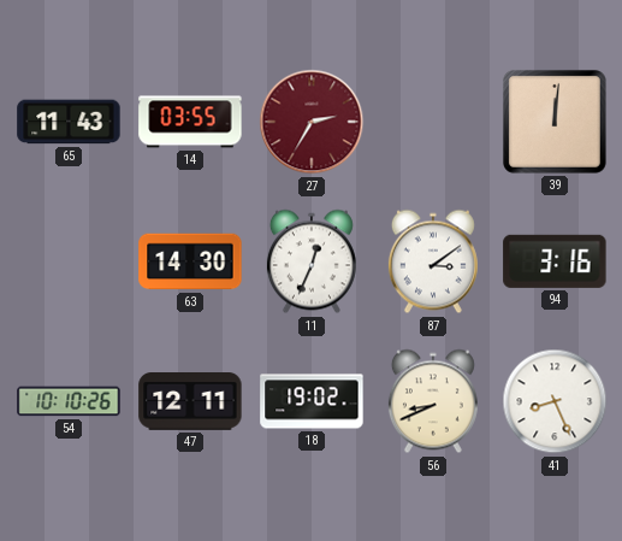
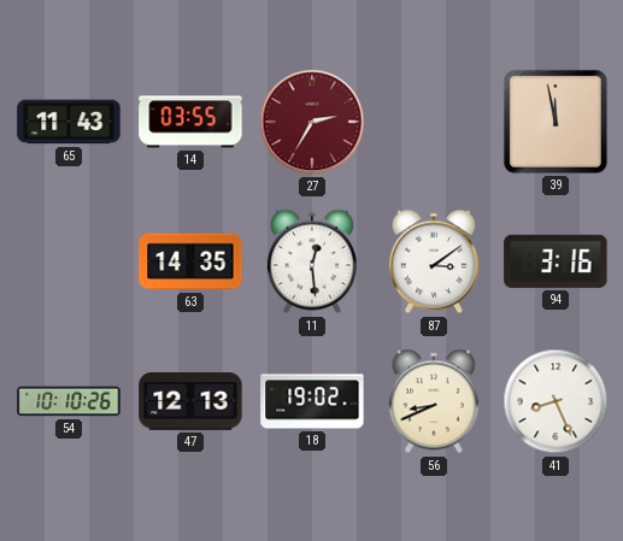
39: 12:01 -> 11:58 (556, 122)
63: 14:30 -> 14:35 (190, 261)
11: 12:34 -> 12:29 (312, 261)
47: 12:11 -> 12:13 (190, 402)
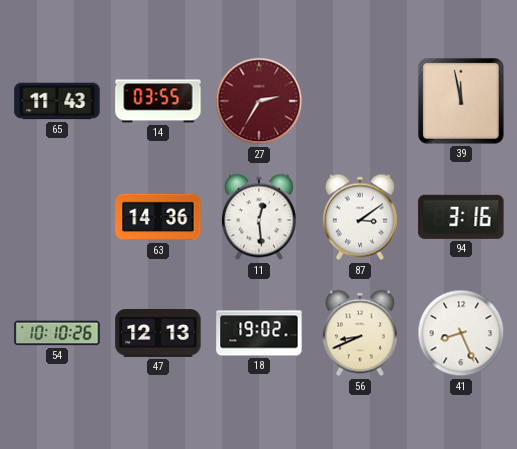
63: 14:35 -> 14:36 (158, 217)
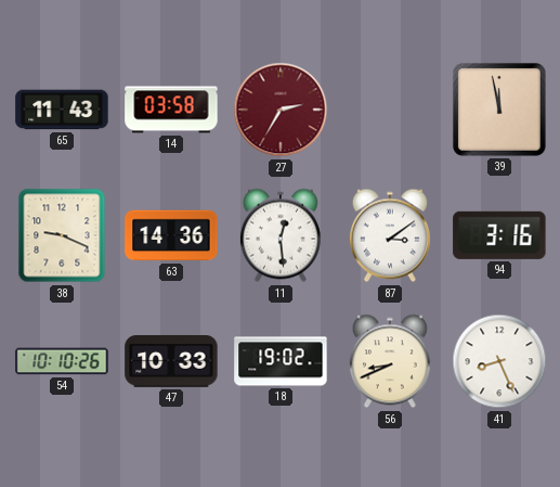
14: 03:55 -> 03:58 (171, 110)
38: none -> 9:19 (62, 235)
47: 12:13 -> 10:33 (171, 362)
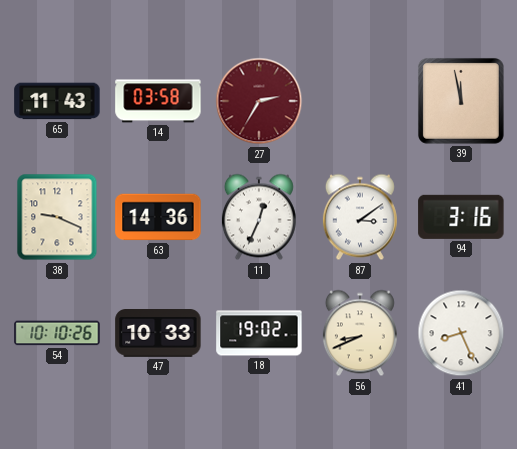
11: 12:29 -> 12:34 (259, 217)
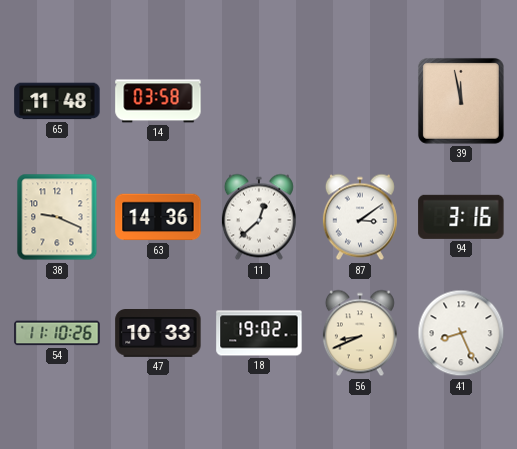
65: 11:43 -> 11:48 (57, 101)
27: 2:35 -> none (259, 101)
11: 12:34 -> 12:38 (259, 217)
54: 10:10 -> 11:10 (57, 333)
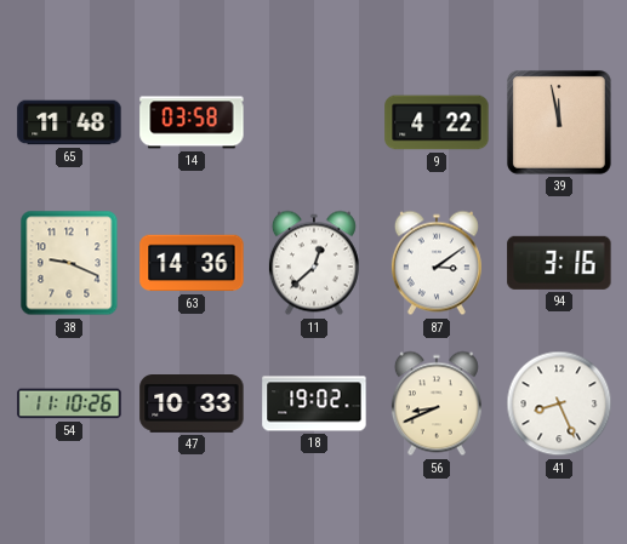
9: none -> 4:22 (437, 122)
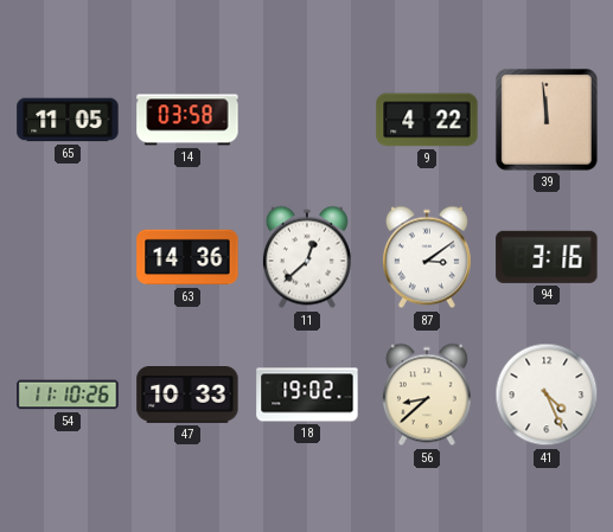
65: 11:48 -> 11:05 (68, 120)
39: 11:58 -> 11:59 (547, 120)
38: 9:19 -> none (69, 263)
56: 8:41 -> 8:38 (427, 395)
41: 8:26 -> 4:26 (547, 395)
